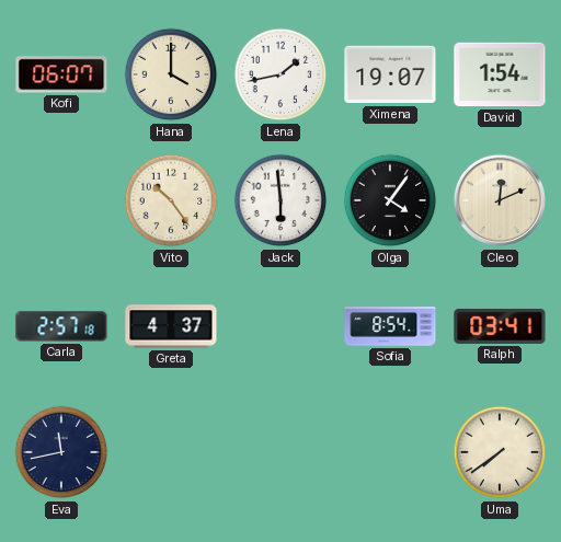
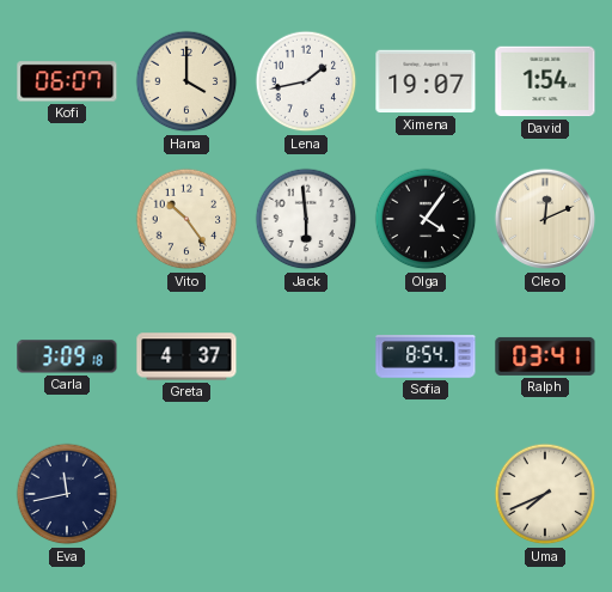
Carla: 2:57 -> 3:09 (67, 356)
Uma: 7:39 -> 7:41 (545, 494)
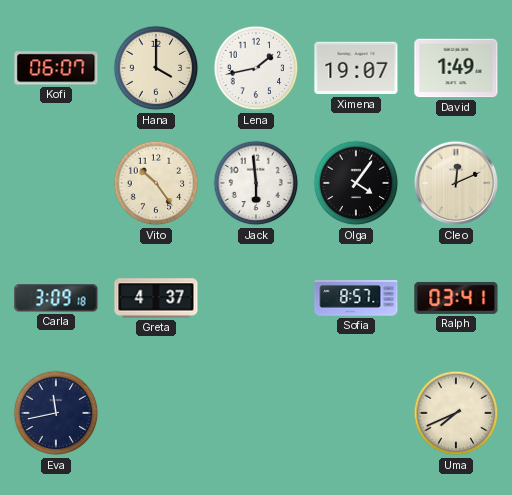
David: 1:54 -> 1:49 (456, 68)
Sofia: 8:54 -> 8:57 (356, 298)
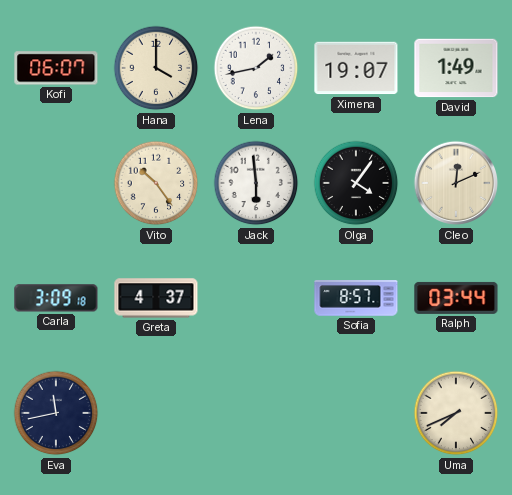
Ralph: 03:41 -> 03:44 (456, 298)
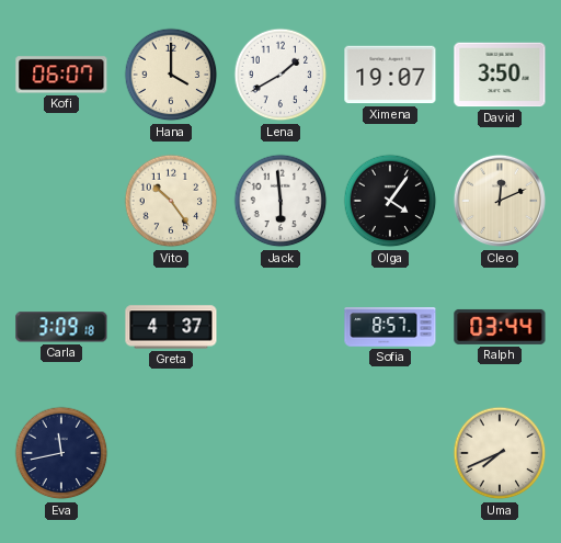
Lena: 1:43 -> 1:40 (280, 75)
David: 1:49 -> 3:50 (500, 75)
